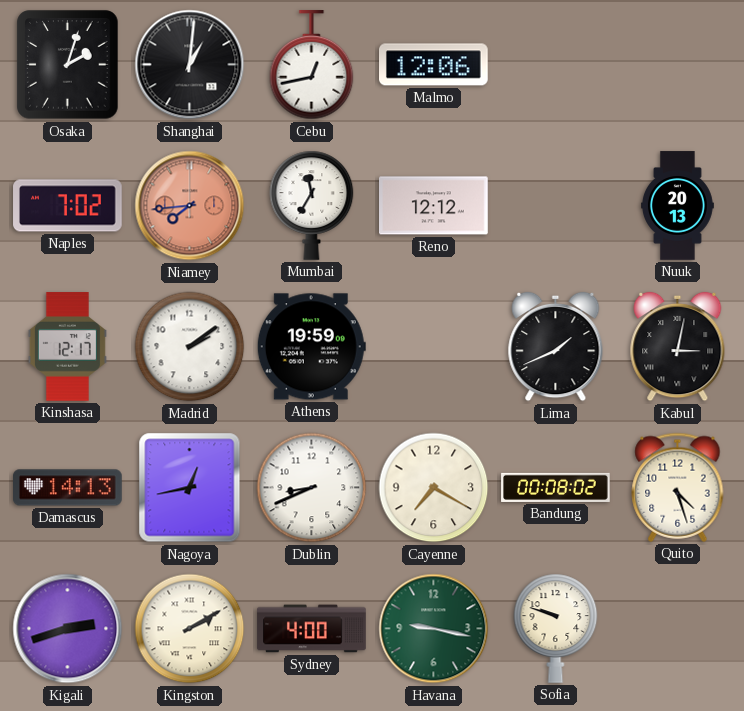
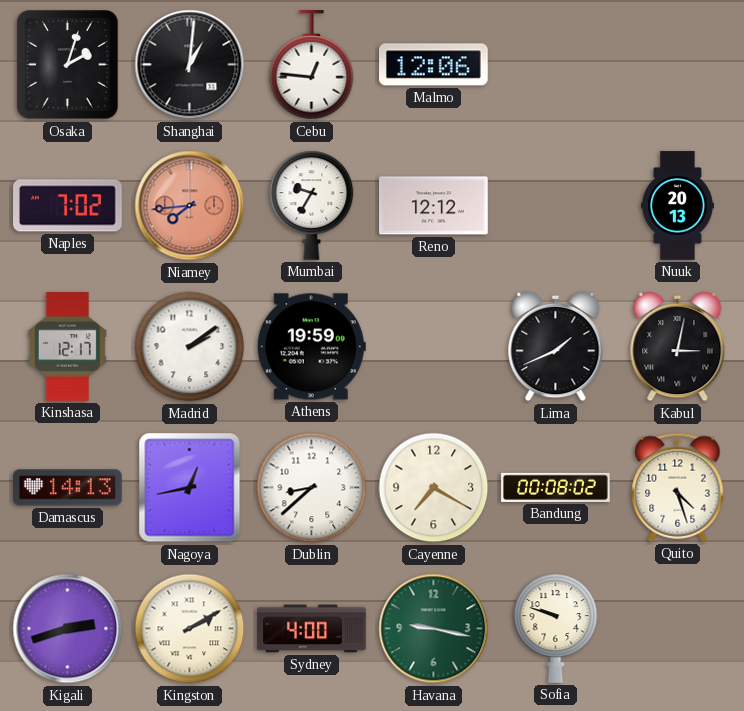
Cebu: 12:43 -> 12:46 (312, 65)
Mumbai: 11:35 -> 9:35 (312, 205)
Dublin: 8:41 -> 8:38 (312, 488)
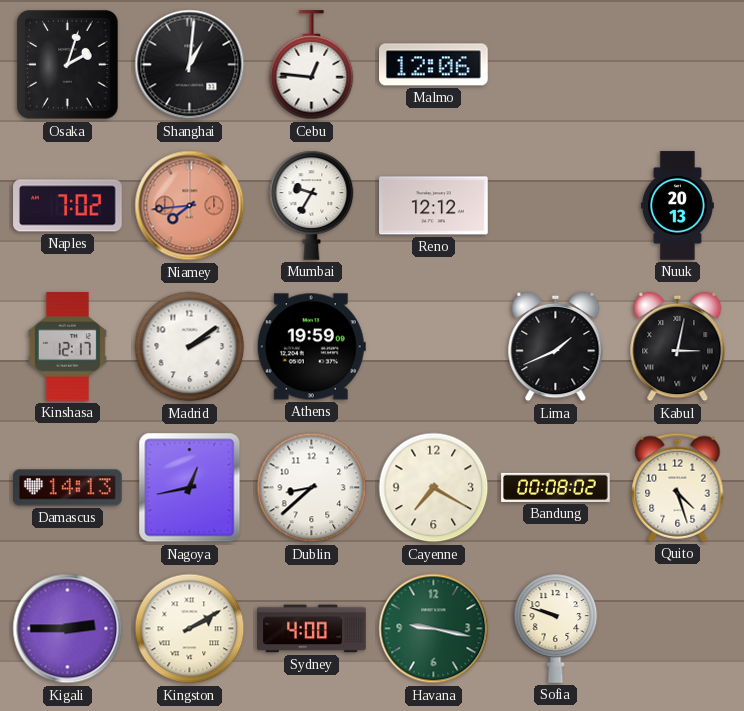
Kigali: 2:42 -> 2:45 (68, 629)
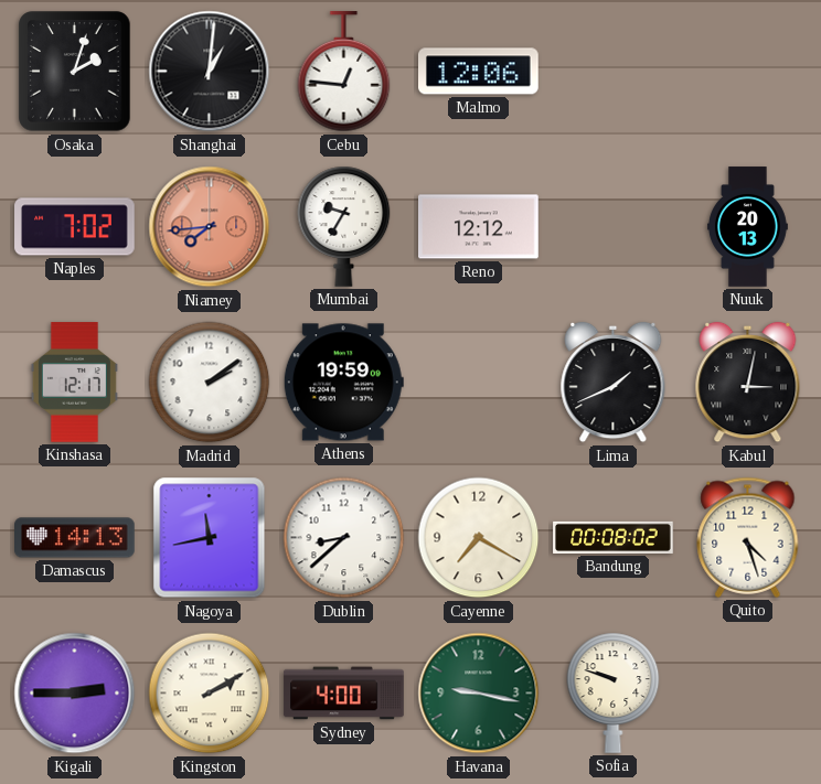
Nagoya: 12:43 -> 11:43 (210, 538)
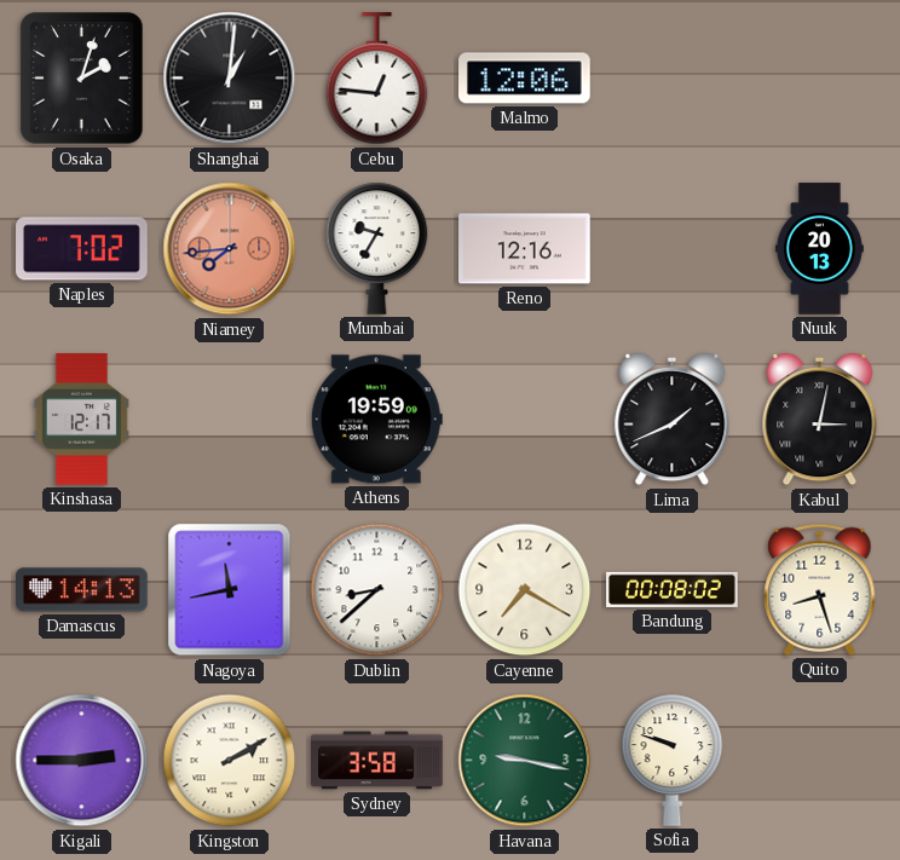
Reno: 12:12 -> 12:16 (525, 249)
Madrid: 2:09 -> none (210, 383)
Quito: 4:27 -> 8:27 (820, 589)
Sydney: 4:00 -> 3:58 (377, 761)
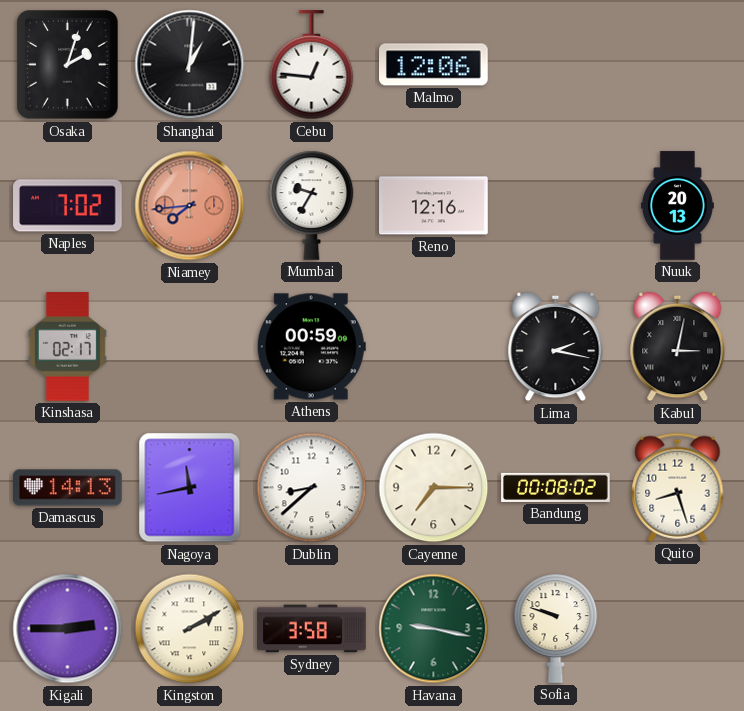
Kinshasa: 12:17 -> 02:17 (67, 347)
Athens: 19:59 -> 00:59 (311, 347)
Lima: 1:41 -> 2:17 (556, 347)
Cayenne: 7:20 -> 7:15 (434, 488)
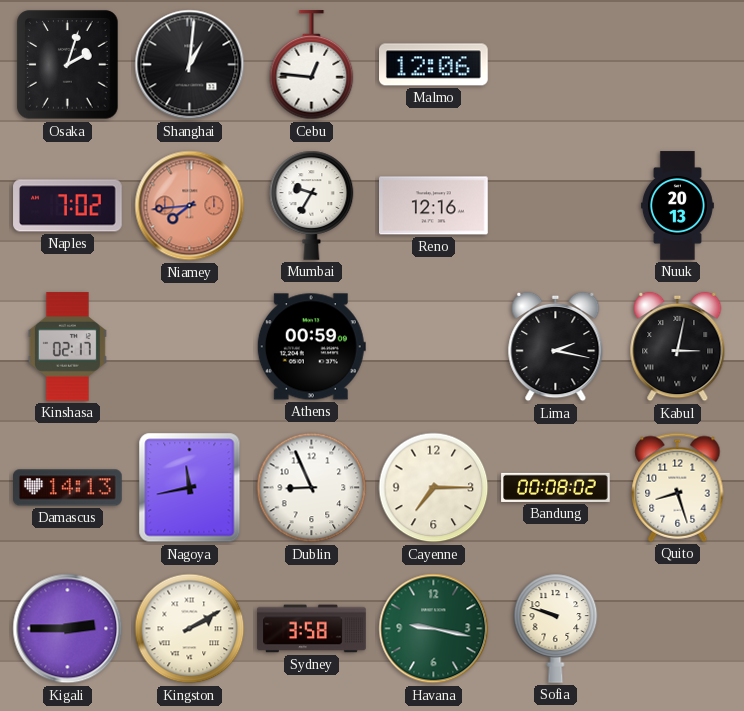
Dublin: 8:38 -> 8:56 (312, 488)
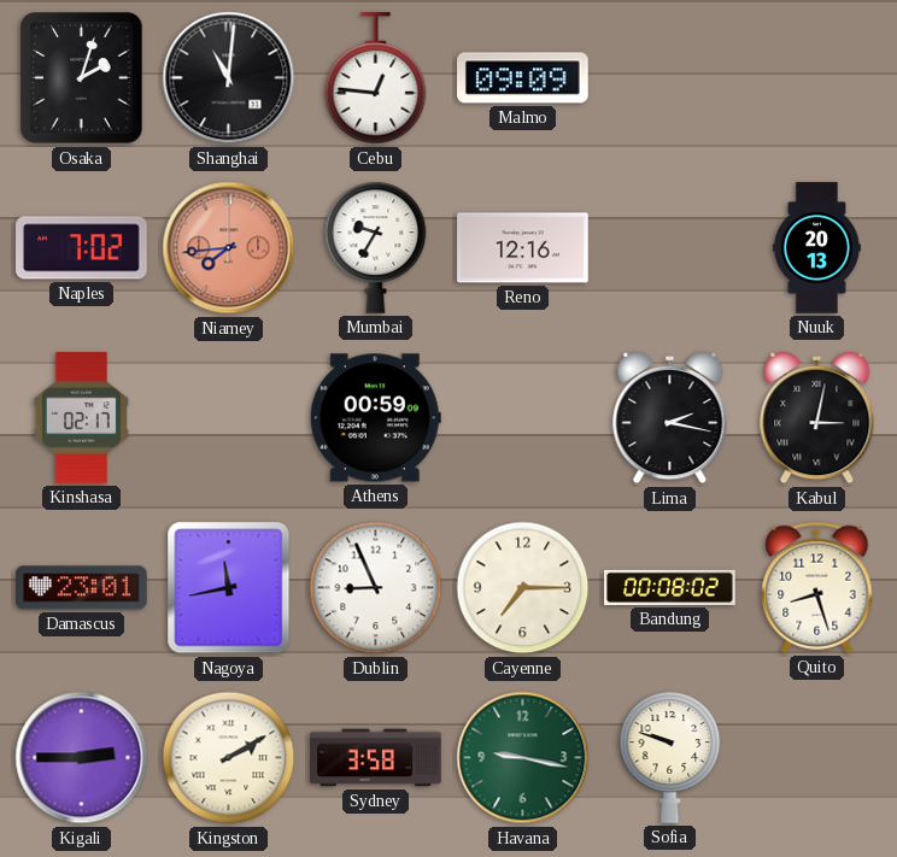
Shanghai: 1:01 -> 11:01 (229, 78)
Malmo: 12:06 -> 09:09 (523, 78)
Damascus: 14:13 -> 23:01 (82, 588)
